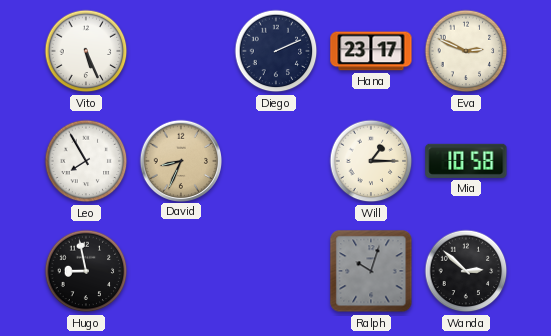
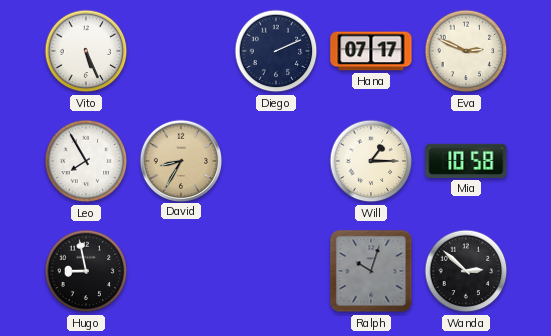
Hana: 23:17 -> 07:17 (371, 51)
David: 8:34 -> 8:35 (180, 160)
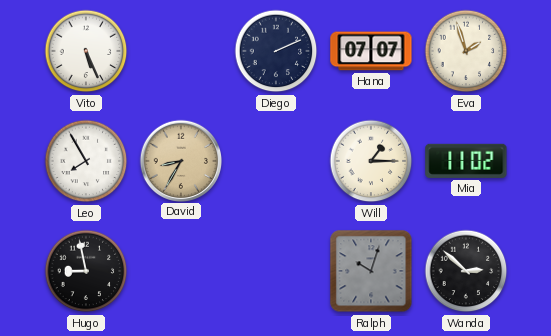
Hana: 07:17 -> 07:07 (371, 51)
Eva: 2:49 -> 1:57 (466, 51)
Mia: 10:58 -> 11:02 (466, 161)
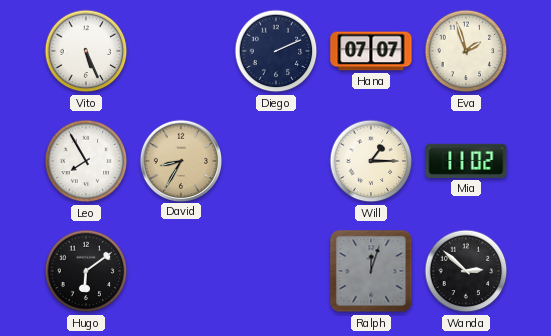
Hugo: 8:58 -> 6:09 (86, 271)
Ralph: 10:03 -> 12:03 (371, 271)
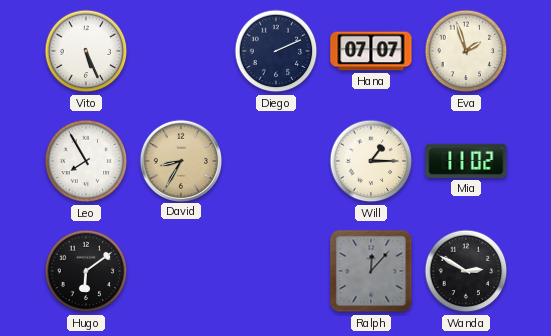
Ralph: 12:03 -> 12:07 (371, 271)
Wanda: 2:52 -> 2:50 (466, 271)
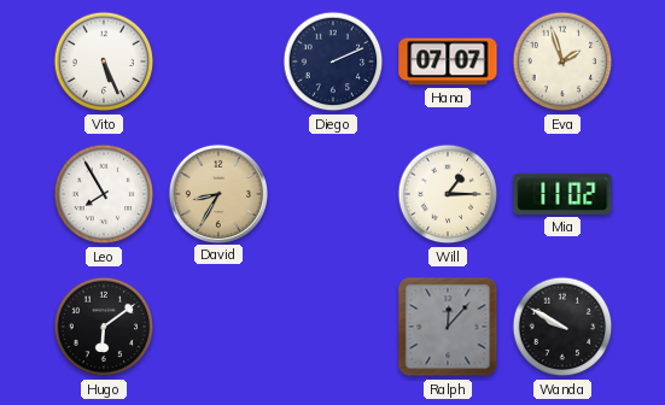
Wanda: 2:50 -> 9:50 (562, 327)
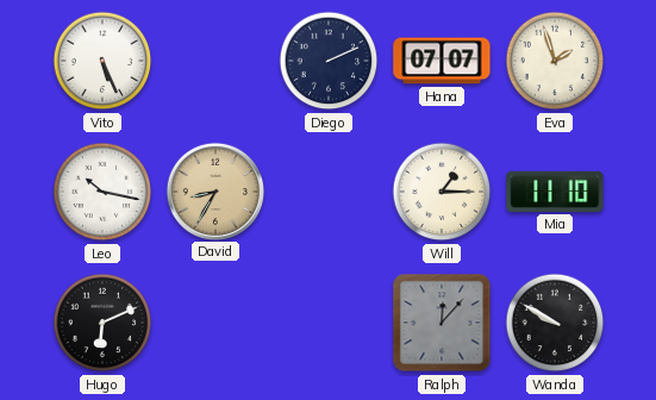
Leo: 7:55 -> 10:17 (102, 192)
Mia: 11:02 -> 11:10 (555, 192)
Hugo: 6:09 -> 6:11 (102, 323)
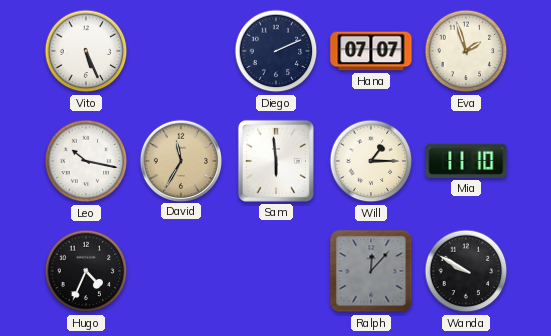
David: 8:35 -> 11:35 (180, 160)
Sam: none -> 5:59 (276, 161)
Hugo: 6:11 -> 4:34 (86, 271)
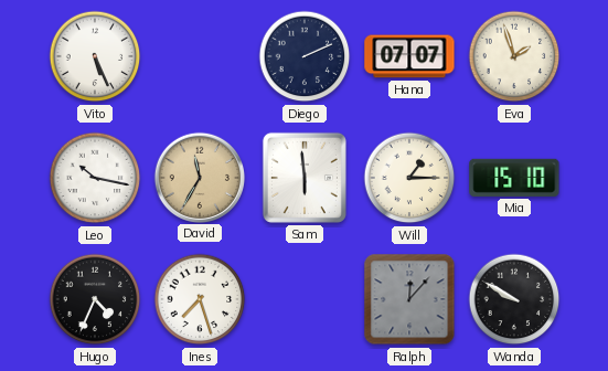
Mia: 11:10 -> 15:10 (514, 178)
Ines: none -> 7:27 (200, 299)
